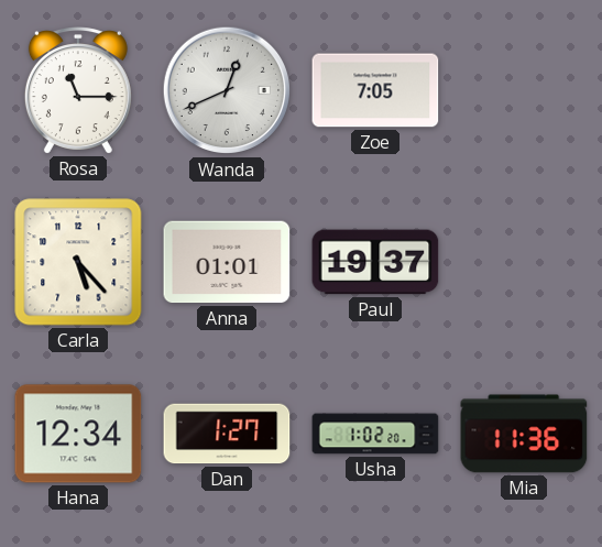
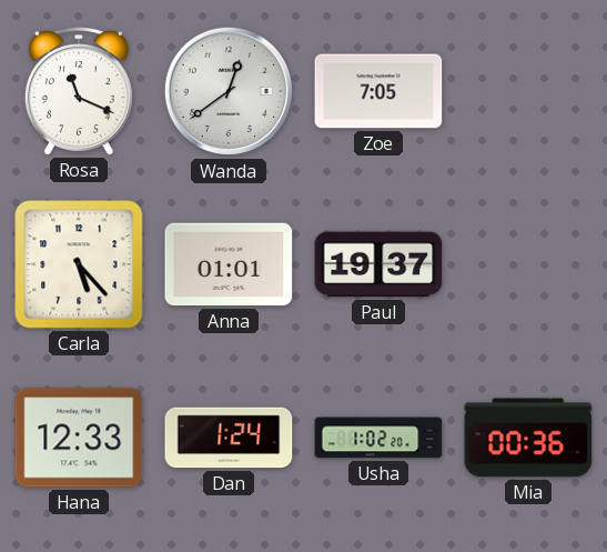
Rosa: 11:15 -> 11:19 (79, 91)
Wanda: 12:41 -> 12:39 (229, 91)
Hana: 12:34 -> 12:33 (79, 438)
Dan: 1:27 -> 1:24 (229, 438)
Mia: 11:36 -> 00:36 (528, 438)
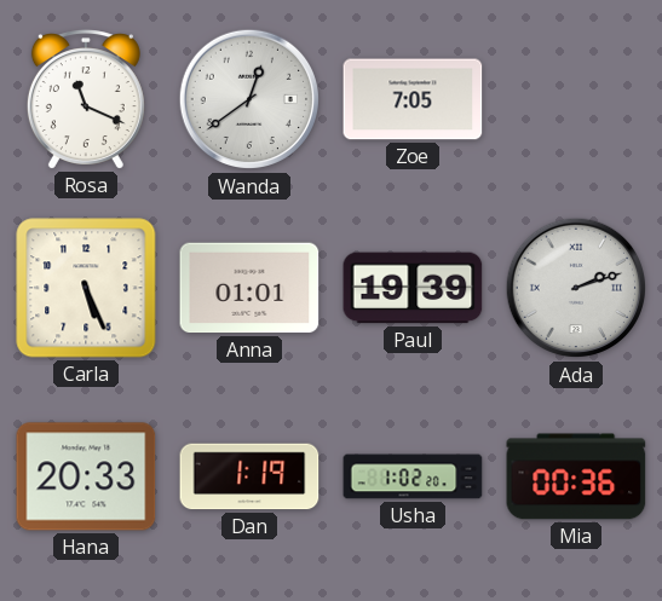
Carla: 5:23 -> 5:26 (86, 288)
Paul: 19:37 -> 19:39 (413, 288)
Ada: none -> 2:12 (576, 288)
Hana: 12:33 -> 20:33 (86, 476)
Dan: 1:24 -> 1:19 (249, 476)
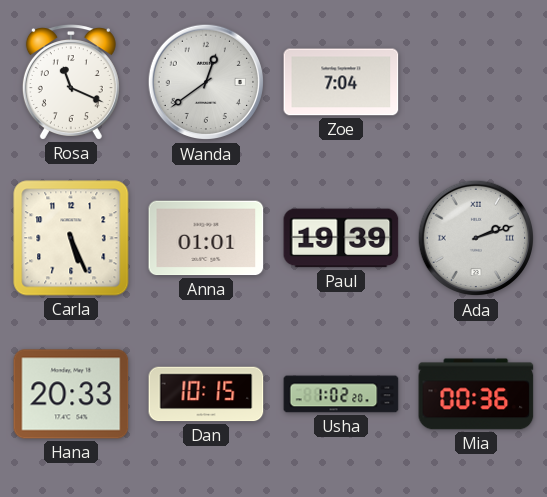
Zoe: 7:05 -> 7:04 (341, 82)
Dan: 1:19 -> 10:15 (206, 394)
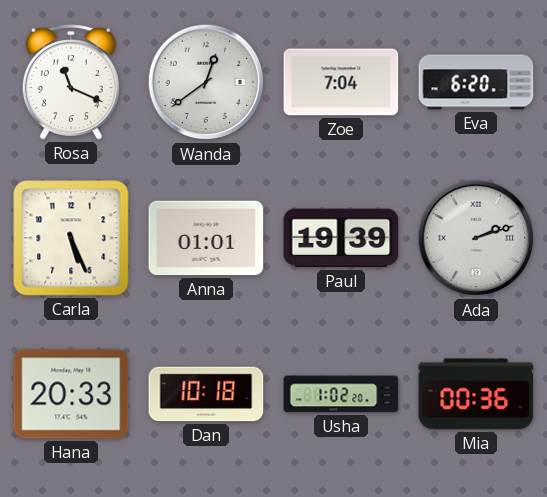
Eva: none -> 6:20 (476, 82)
Dan: 10:15 -> 10:18 (206, 394)
